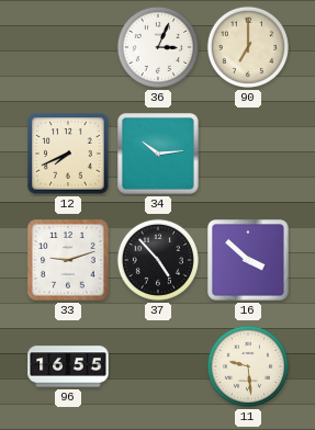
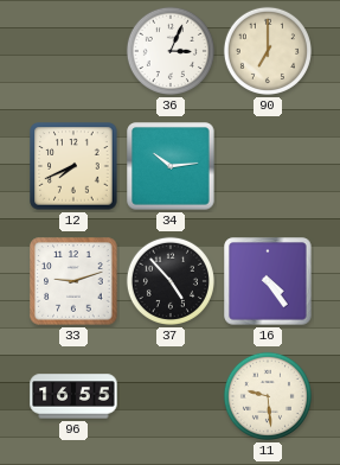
16: 3:52 -> 4:24 (268, 281)
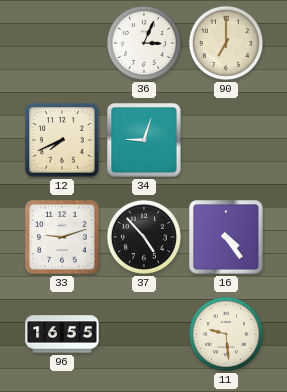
34: 10:14 -> 9:03 (144, 140)
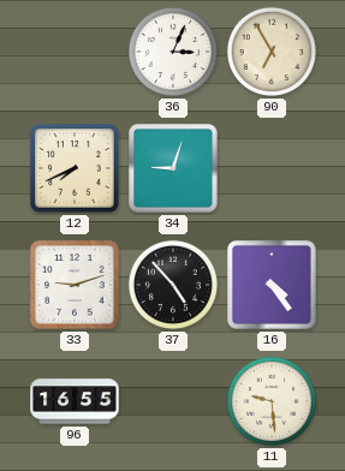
90: 7:00 -> 6:55 (272, 52)
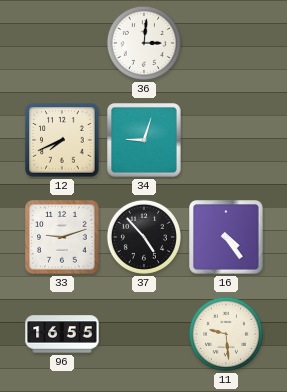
36: 3:04 -> 3:01 (144, 43)
90: 6:55 -> none (272, 52)
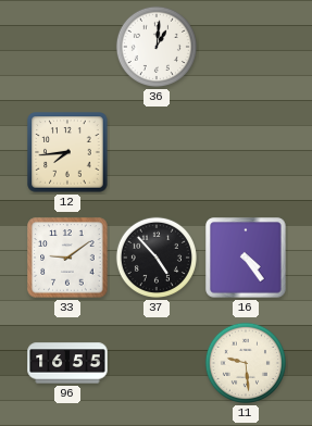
36: 3:01 -> 1:01 (157, 47)
12: 7:41 -> 7:44 (67, 152)
34: 9:03 -> none (144, 140)
33: 9:12 -> 9:09 (67, 258)
